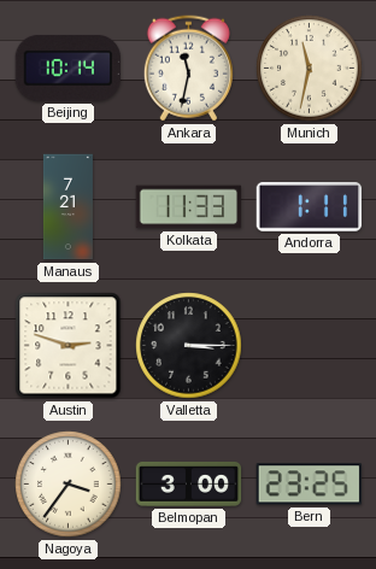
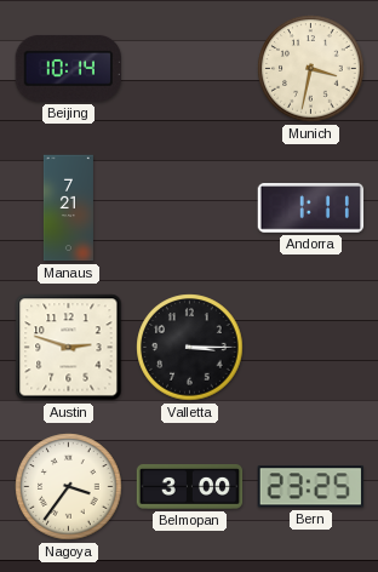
Ankara: 11:32 -> none (188, 69)
Munich: 11:32 -> 3:32 (311, 69)
Kolkata: 11:33 -> none (189, 207)
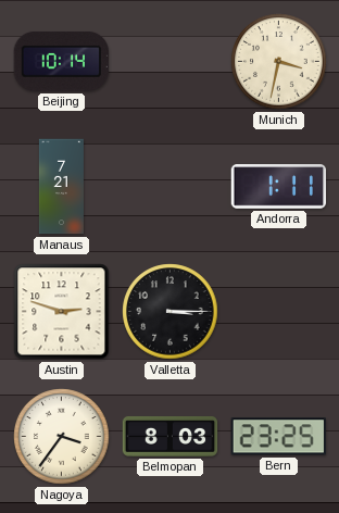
Belmopan: 3:00 -> 8:03 (171, 436)
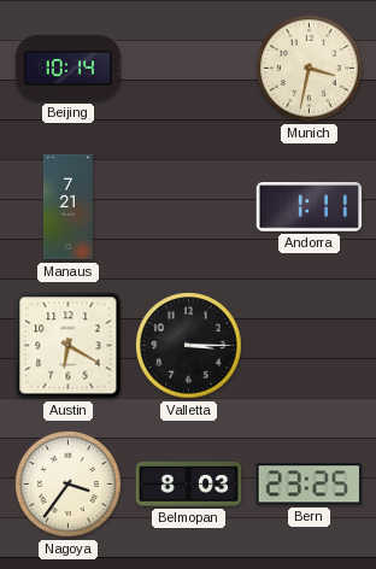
Austin: 2:48 -> 6:20 (69, 346)
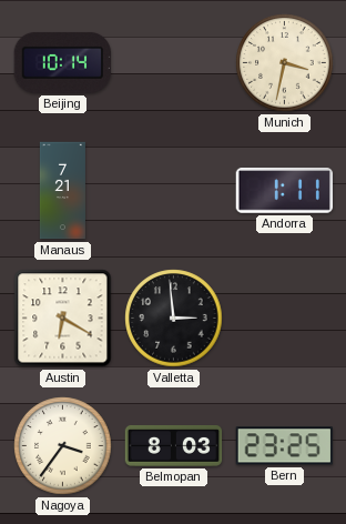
Valletta: 3:15 -> 2:59 (174, 319)
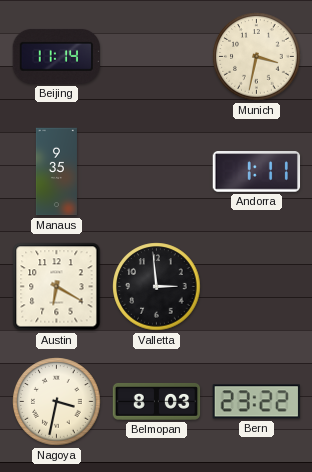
Beijing: 10:14 -> 11:14 (56, 57)
Manaus: 7:21 -> 9:35 (56, 172)
Nagoya: 3:36 -> 3:32 (57, 402)
Bern: 23:25 -> 23:22 (256, 402)
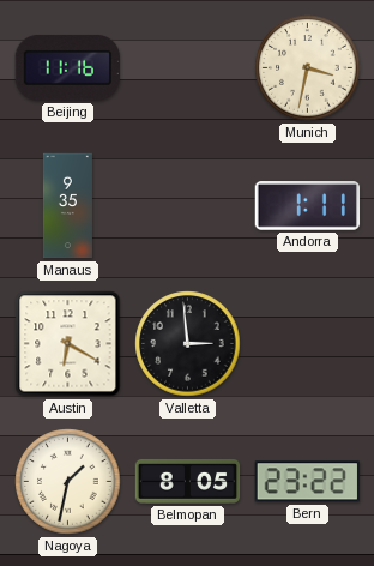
Beijing: 11:14 -> 11:16 (67, 68)
Nagoya: 3:32 -> 1:32 (68, 482)
Belmopan: 8:03 -> 8:05 (188, 481)
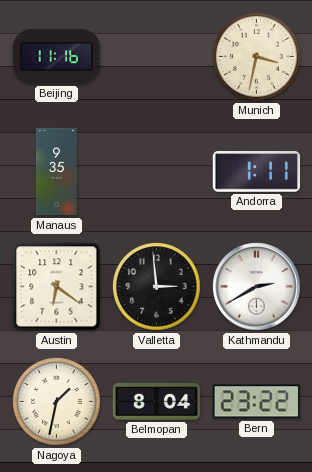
Austin: 6:20 -> 6:21 (57, 287)
Kathmandu: none -> 2:40 (257, 287)
Belmopan: 8:05 -> 8:04 (157, 401)
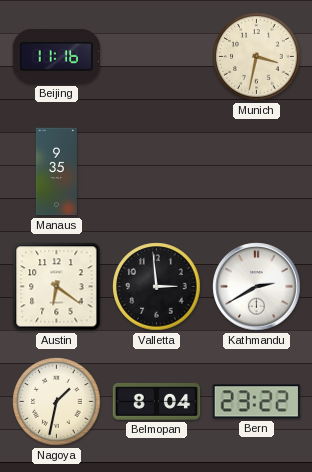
Andorra: 1:11 -> none (257, 172)
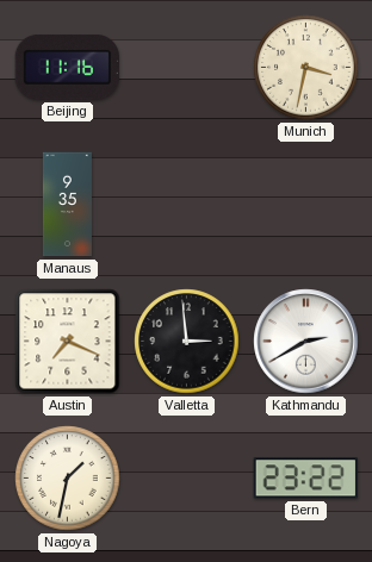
Austin: 6:21 -> 7:19 (68, 342)
Belmopan: 8:04 -> none (157, 401)
